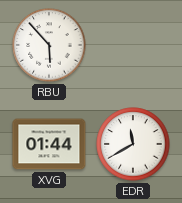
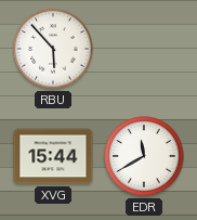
XVG: 01:44 -> 15:44 (53, 156)
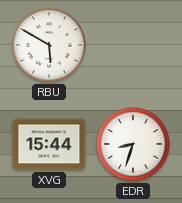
RBU: 5:53 -> 5:50 (49, 45)
EDR: 11:40 -> 8:33 (133, 144)
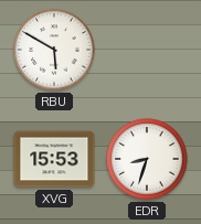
XVG: 15:44 -> 15:53 (54, 159)
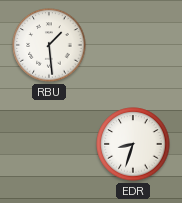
RBU: 5:50 -> 1:29 (49, 45)
XVG: 15:53 -> none (54, 159)
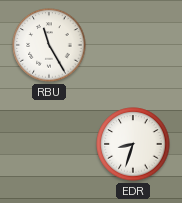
RBU: 1:29 -> 11:25 (49, 45)
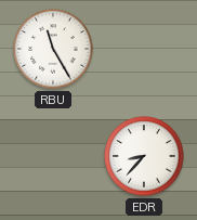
EDR: 8:33 -> 8:37 (144, 156)
